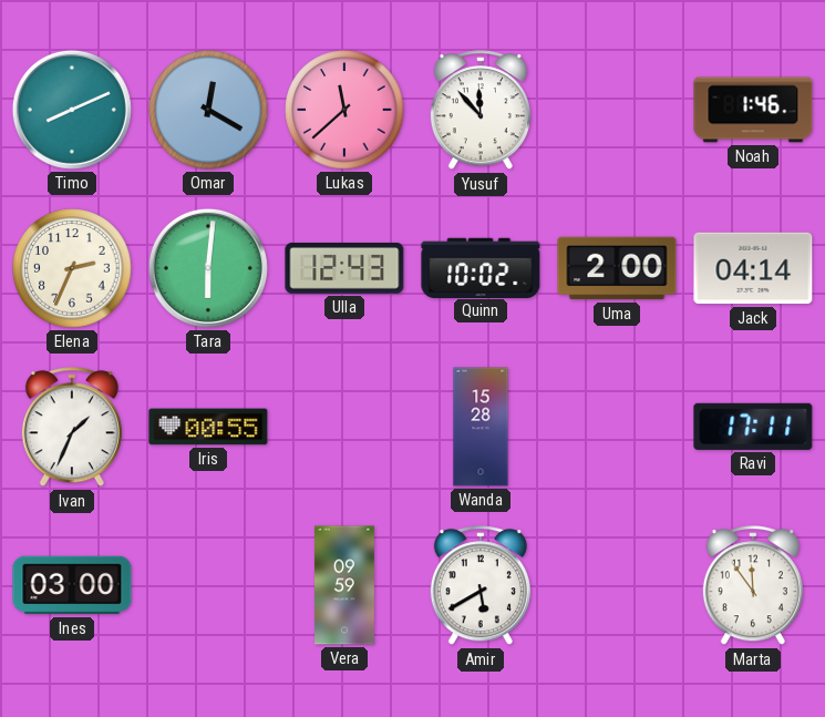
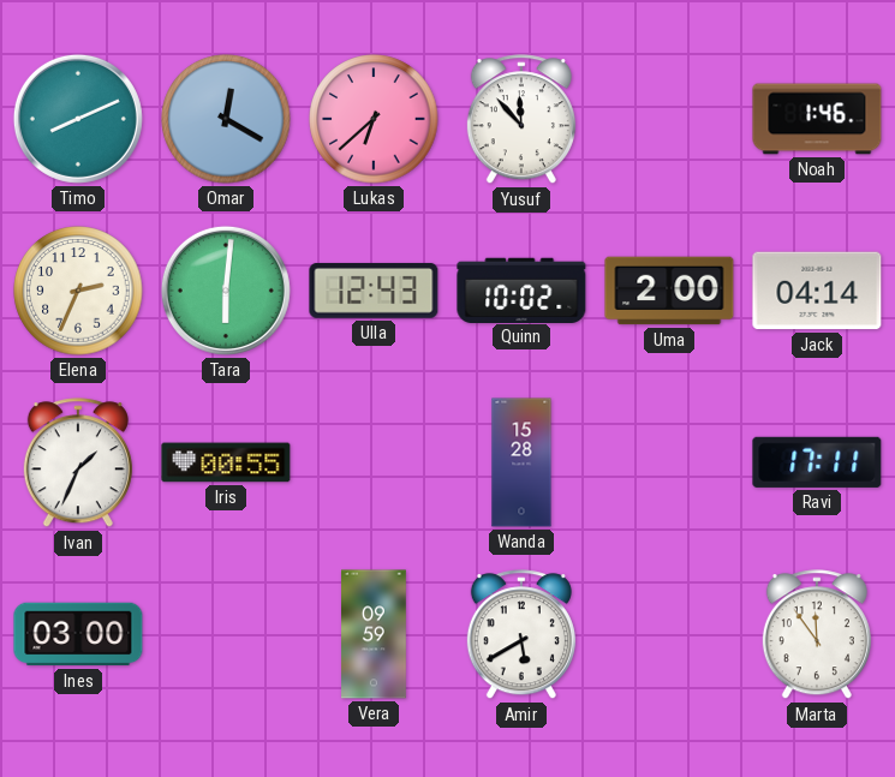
Lukas: 11:38 -> 6:38 (374, 119)
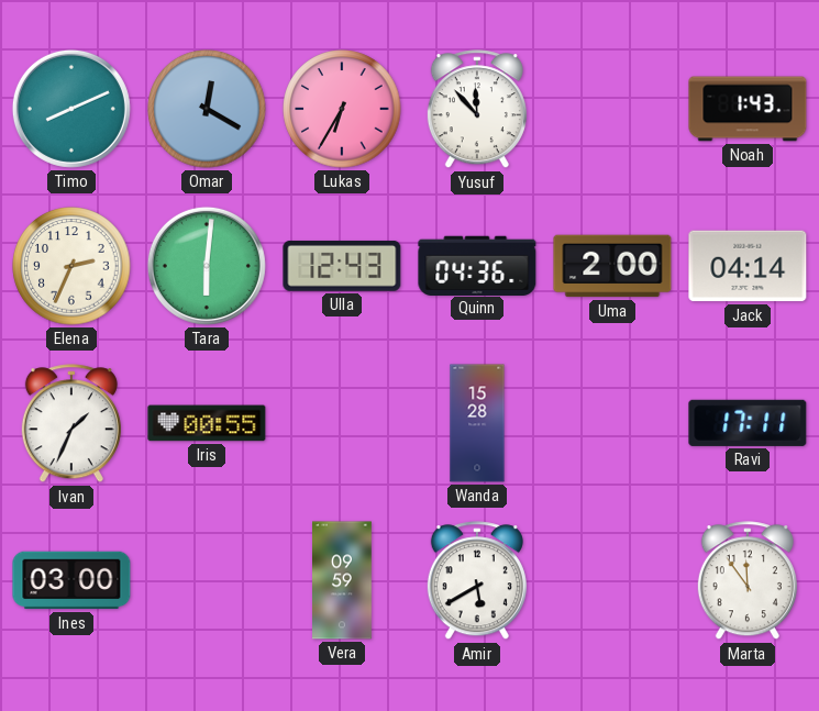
Lukas: 6:38 -> 6:35 (342, 109)
Noah: 1:46 -> 1:43 (748, 109)
Quinn: 10:02 -> 04:36 (477, 265)
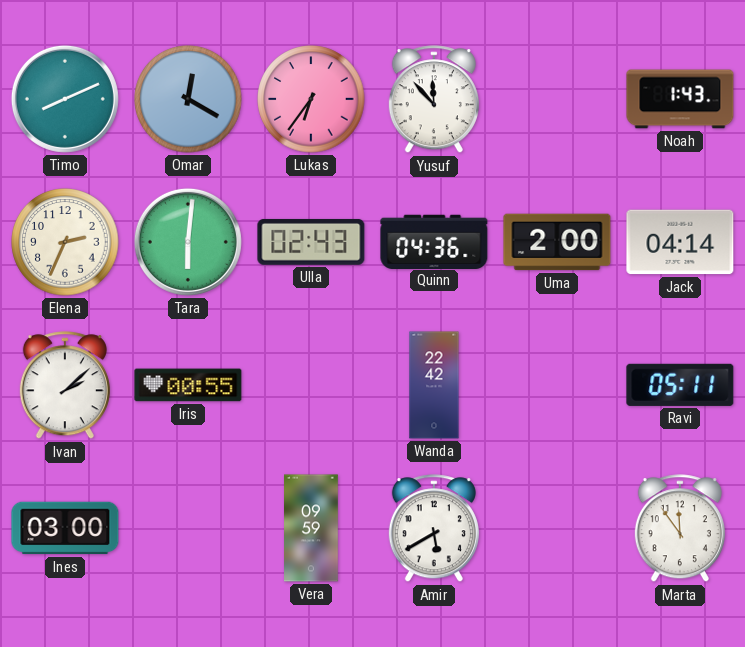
Lukas: 6:35 -> 6:36 (311, 99)
Ulla: 12:43 -> 02:43 (311, 242)
Ivan: 1:34 -> 2:08 (65, 386)
Wanda: 15:28 -> 22:42 (434, 385)
Ravi: 17:11 -> 05:11 (680, 385)
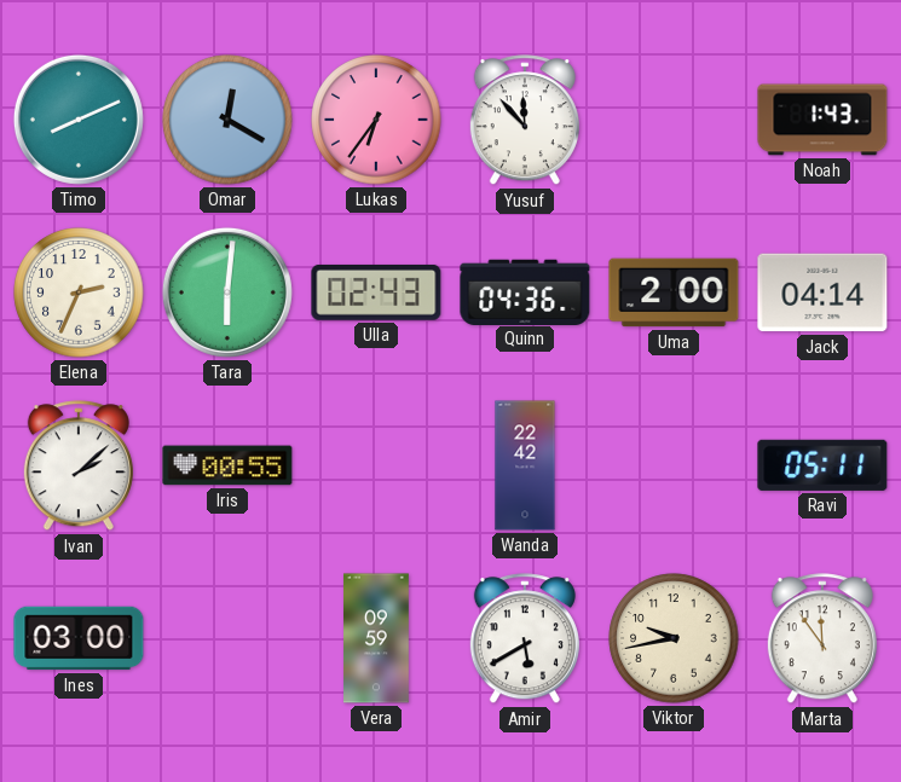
Viktor: none -> 9:43 (674, 638)
